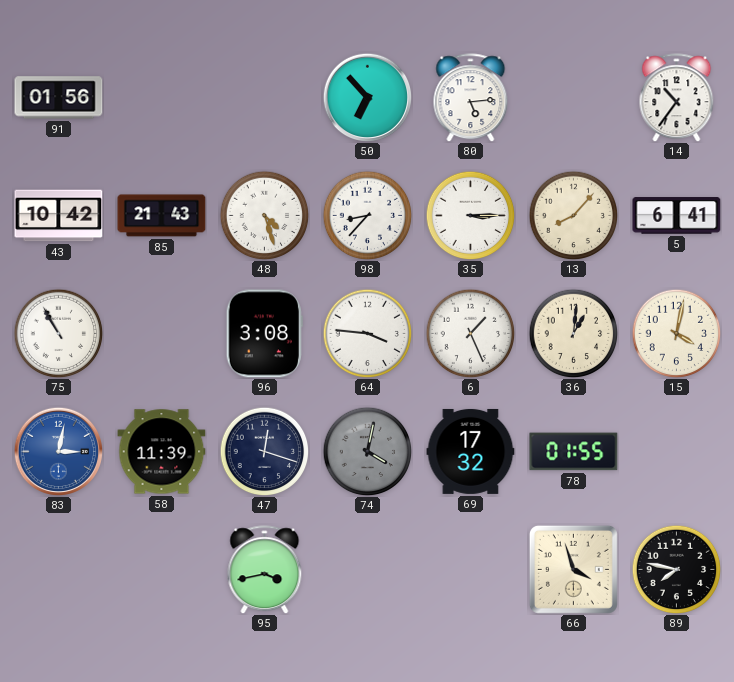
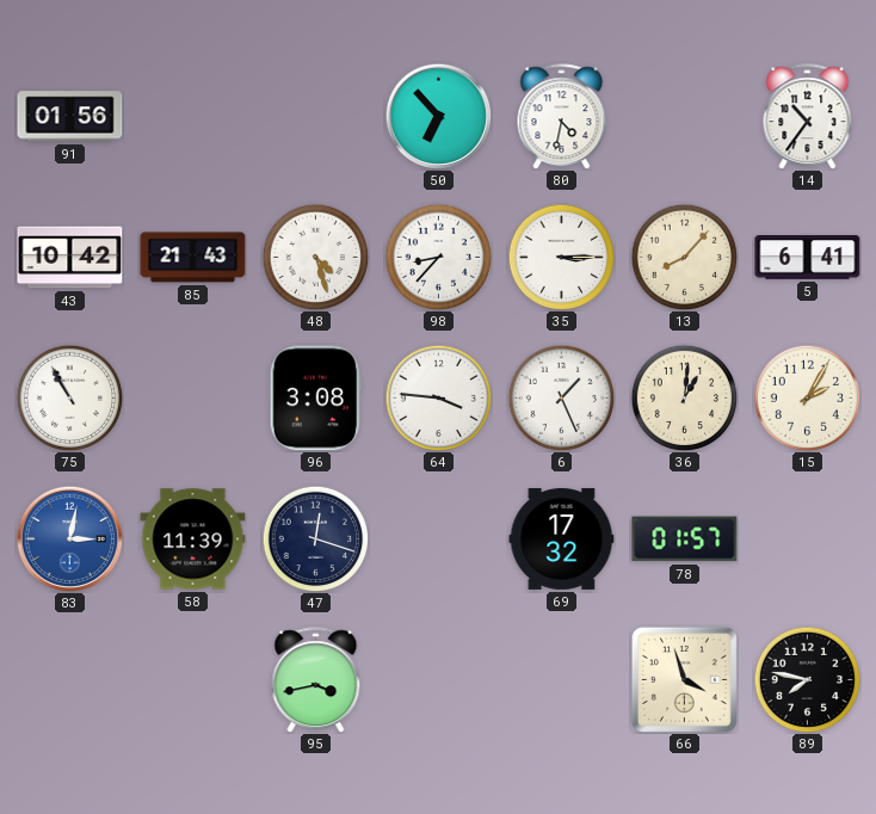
80: 5:14 -> 4:32 (562, 117)
15: 4:02 -> 2:05 (807, 397)
74: 4:02 -> none (367, 451)
78: 01:55 -> 01:57 (685, 539)
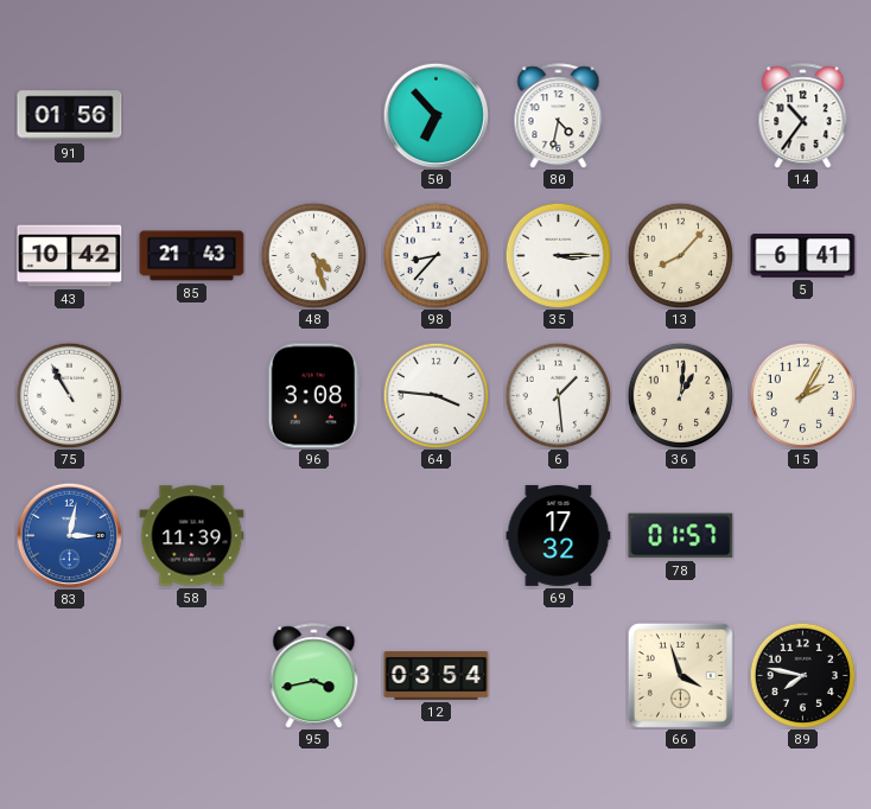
6: 1:26 -> 1:29 (558, 395)
47: 12:18 -> none (315, 538)
12: none -> 03:54 (437, 675)
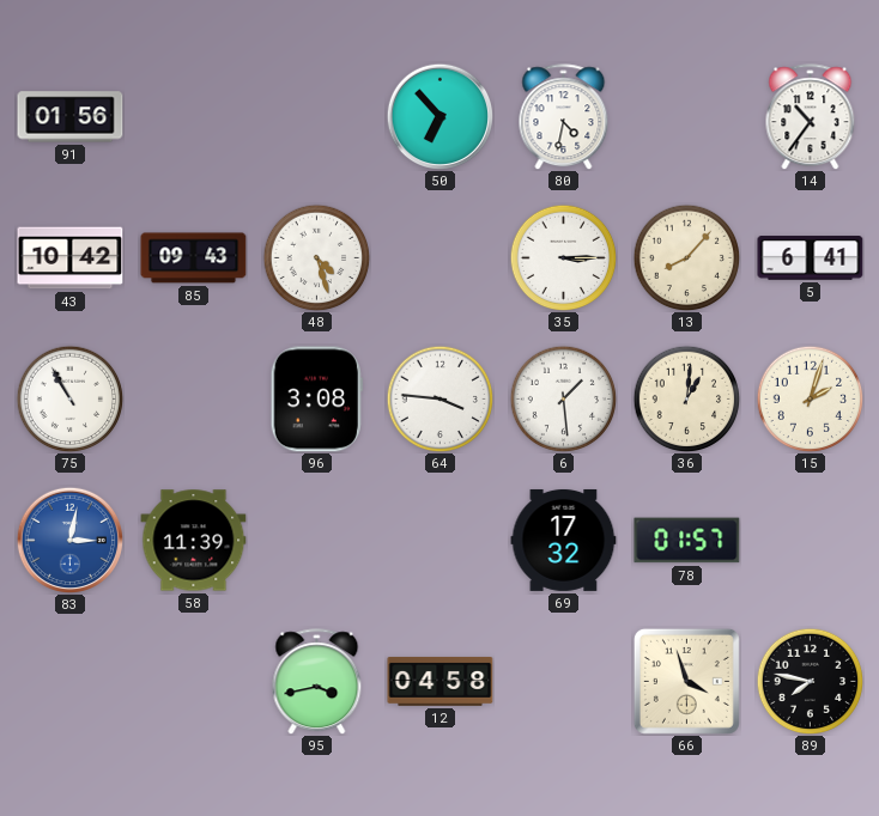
85: 21:43 -> 09:43 (194, 258)
98: 8:37 -> none (435, 255)
15: 2:05 -> 2:03 (810, 398)
12: 03:54 -> 04:58 (441, 681)
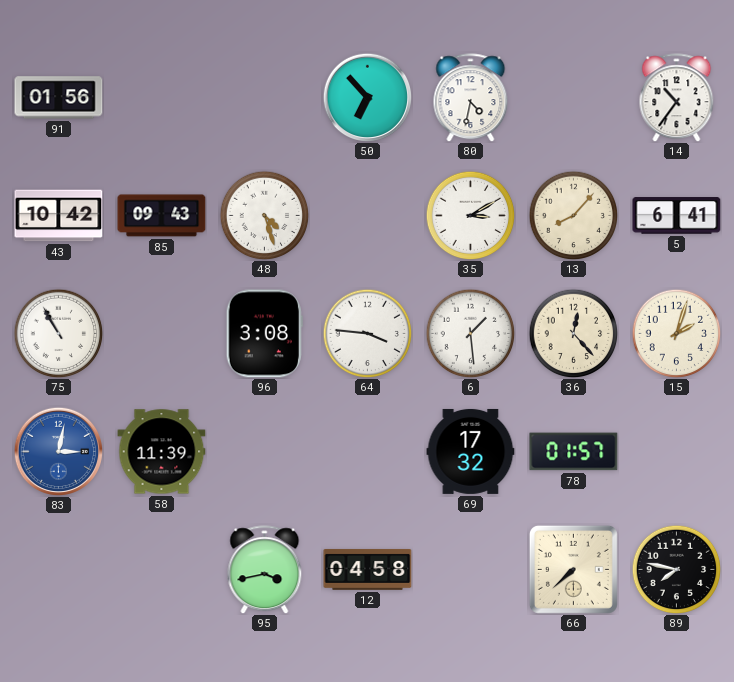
35: 3:15 -> 3:10 (470, 215)
36: 1:01 -> 12:23 (573, 333)
66: 3:57 -> 7:38 (573, 569)
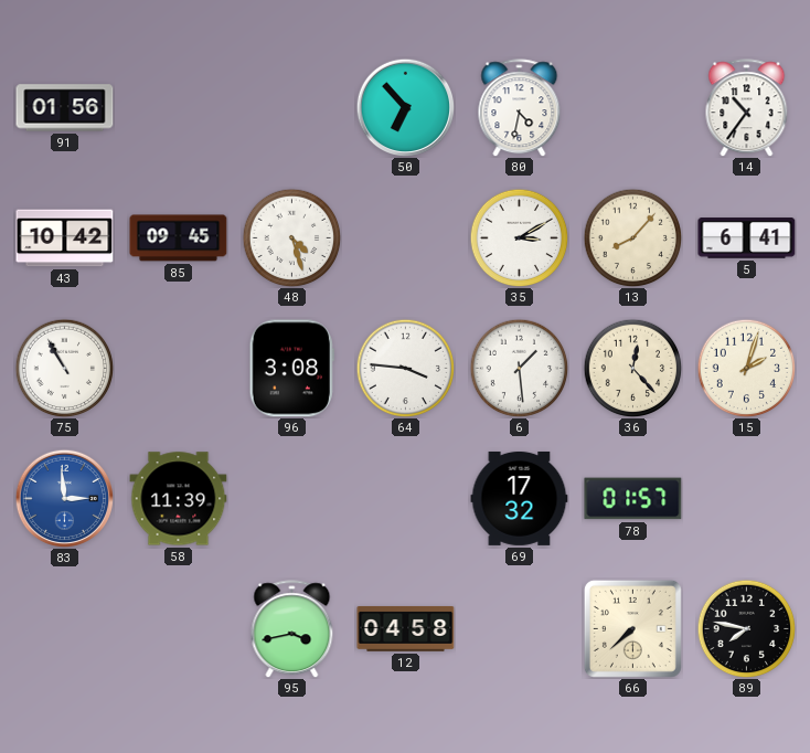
85: 09:43 -> 09:45 (179, 238)
83: 3:02 -> 2:59 (64, 498)
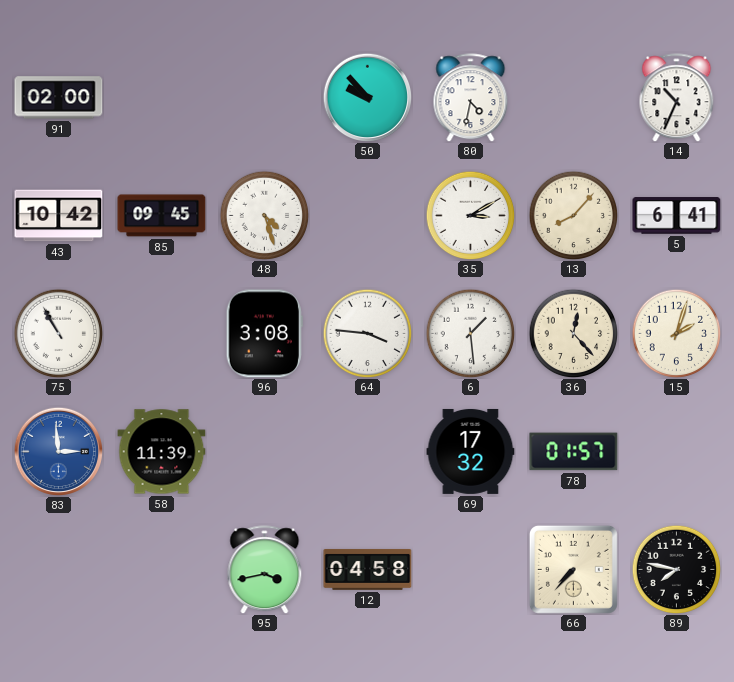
91: 01:56 -> 02:00 (59, 98)
50: 6:53 -> 9:53 (367, 97)
14: 10:36 -> 10:34 (677, 98)
66: 7:38 -> 7:37 (573, 569)
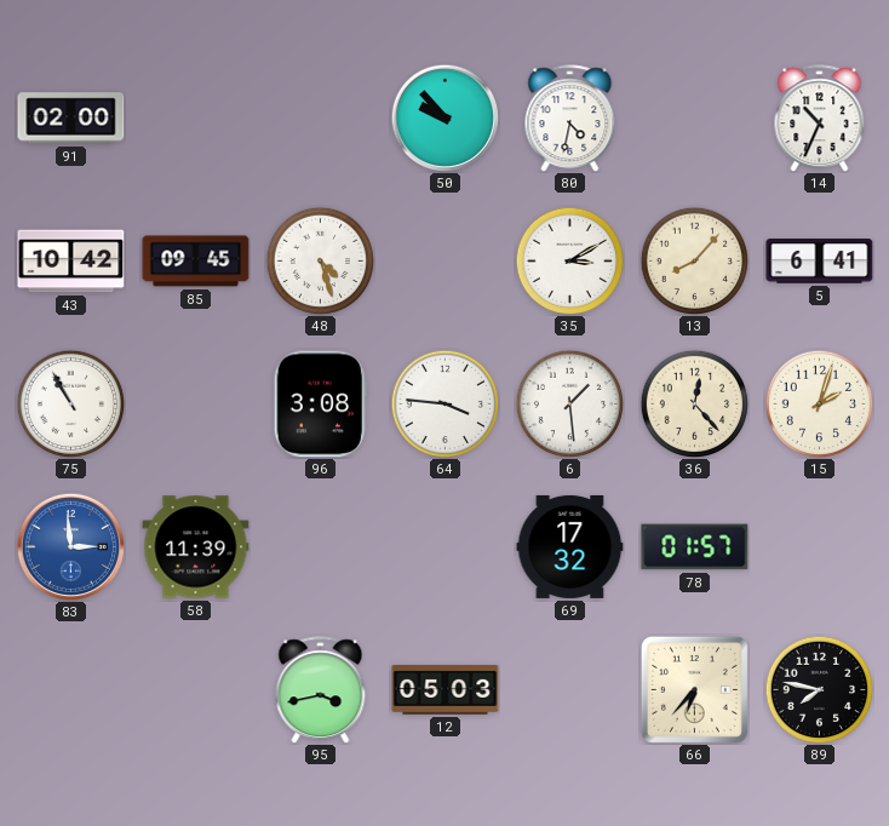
12: 04:58 -> 05:03 (446, 689)
66: 7:37 -> 6:37 (694, 689)
